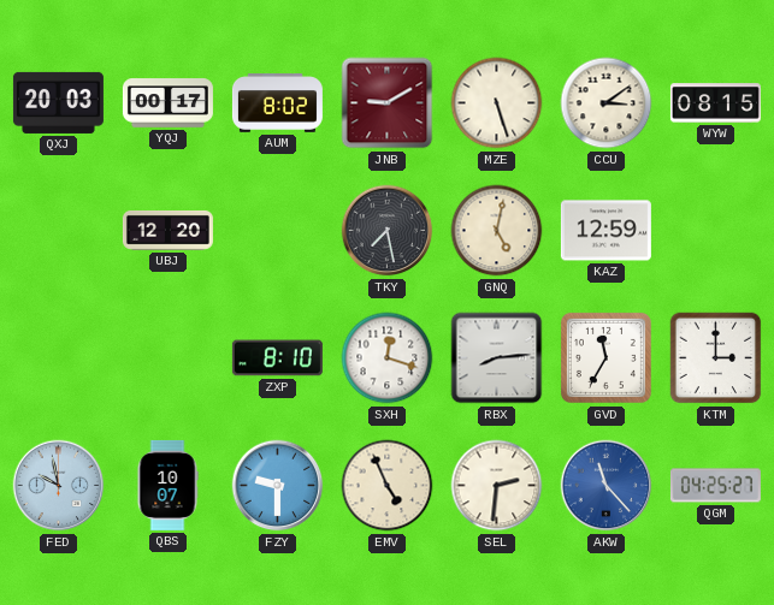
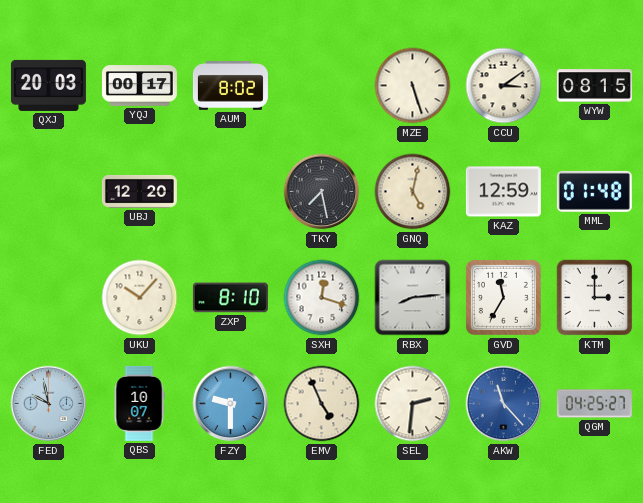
JNB: 9:10 -> none (388, 103)
MML: none -> 01:48 (594, 191)
UKU: none -> 10:07 (140, 298)
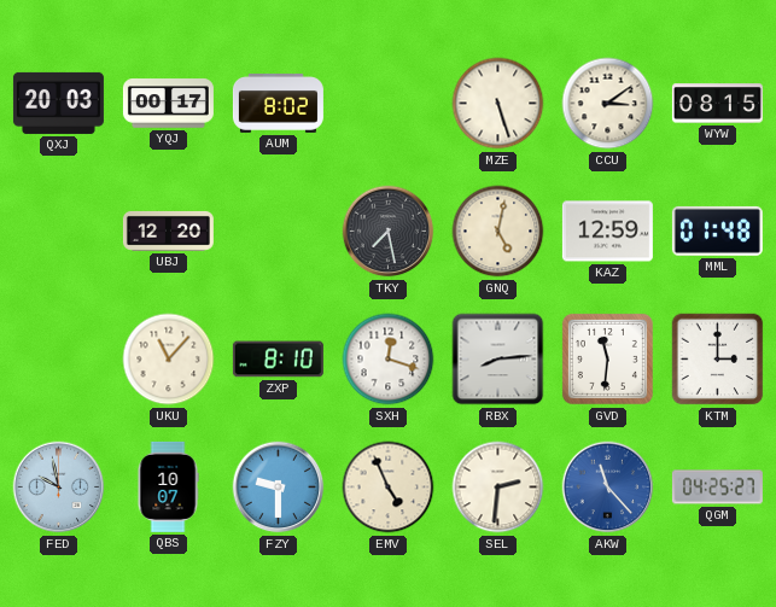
UKU: 10:07 -> 11:07 (169, 360)
GVD: 11:35 -> 11:31 (607, 358)
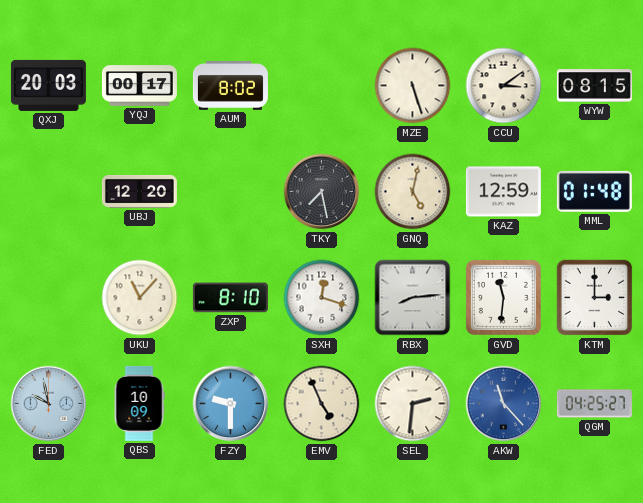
QBS: 10:07 -> 10:09 (139, 403)
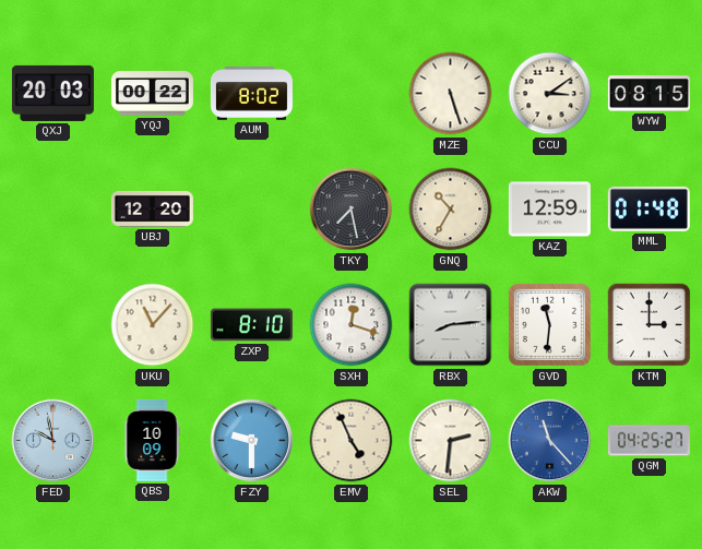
YQJ: 00:17 -> 00:22 (152, 94)
GNQ: 5:02 -> 10:35 (451, 210)
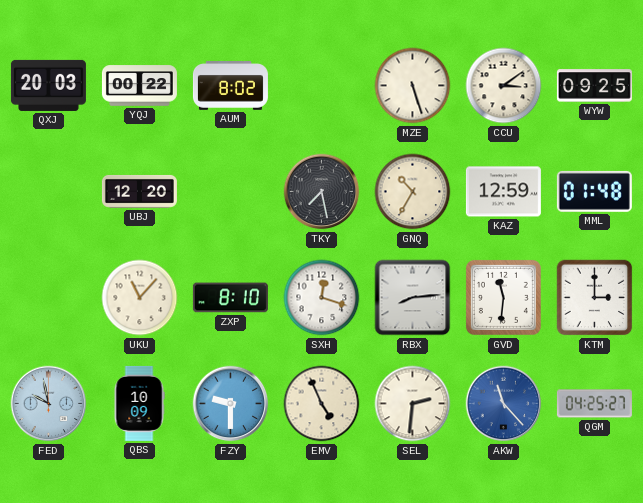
WYW: 08:15 -> 09:25 (594, 86)
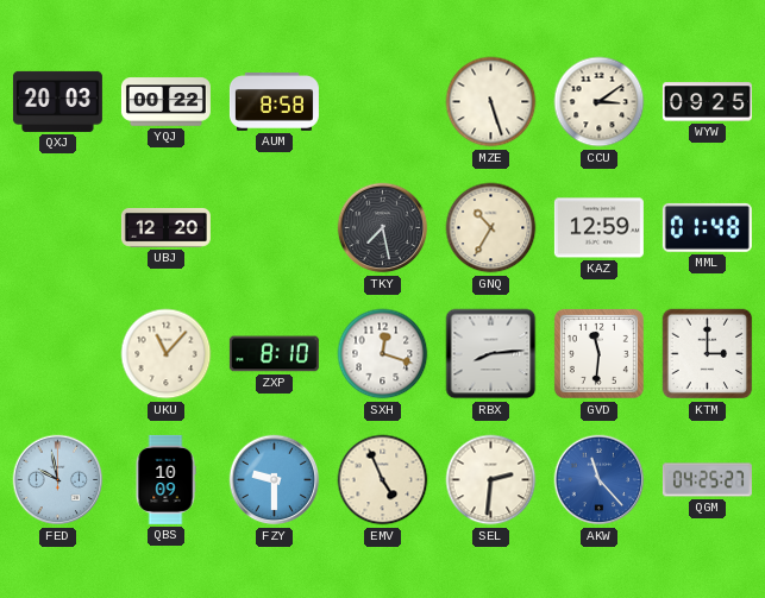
AUM: 8:02 -> 8:58 (274, 102)
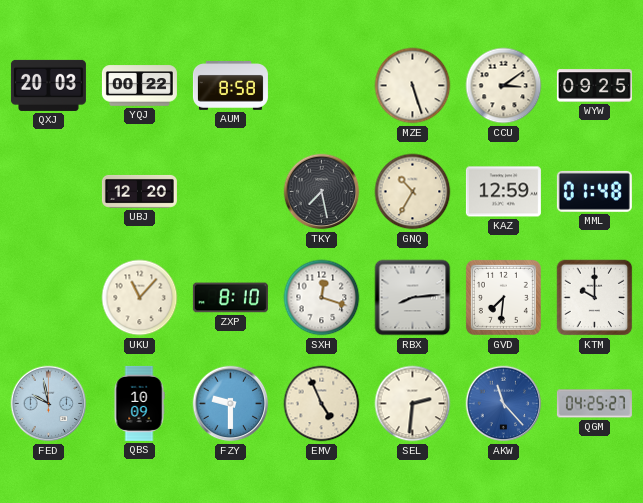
GVD: 11:31 -> 7:31 (503, 297)
KTM: 3:00 -> 10:00 (595, 298)
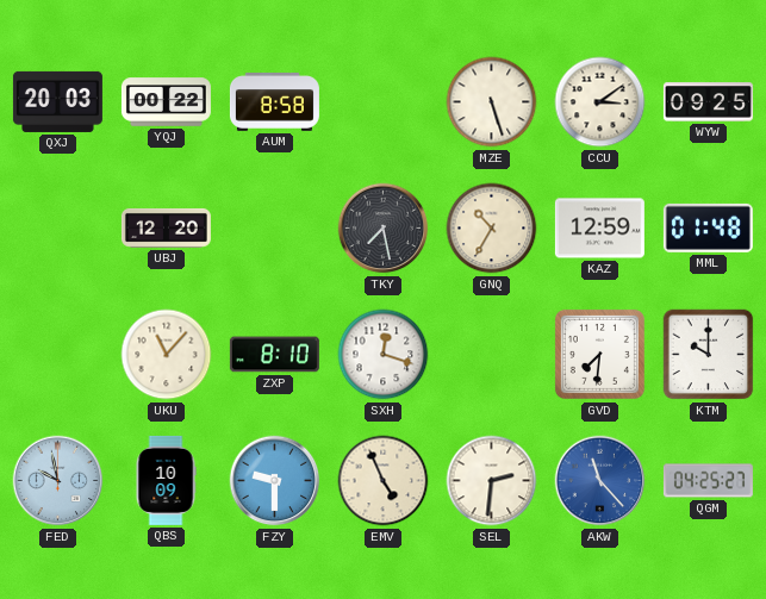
RBX: 8:14 -> none (413, 298)
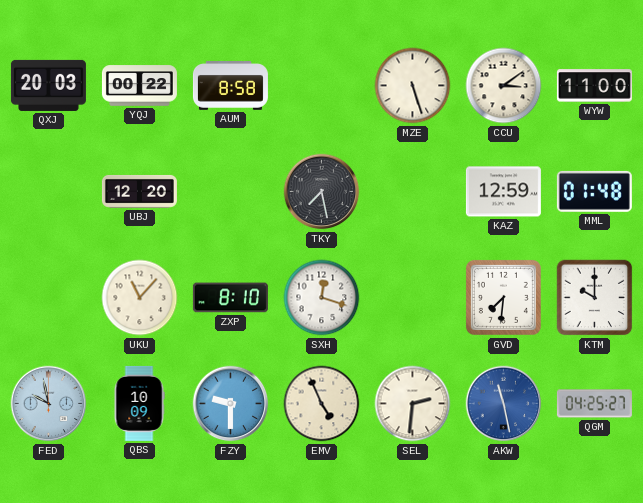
WYW: 09:25 -> 11:00 (594, 86)
GNQ: 10:35 -> none (492, 229)
AKW: 11:23 -> 11:28 (504, 404)
